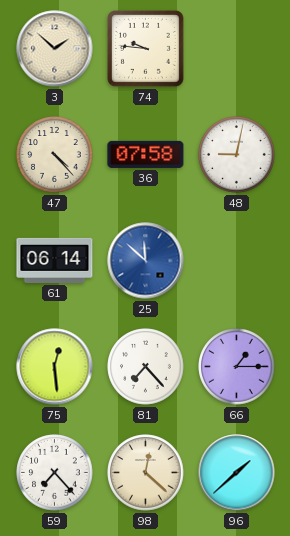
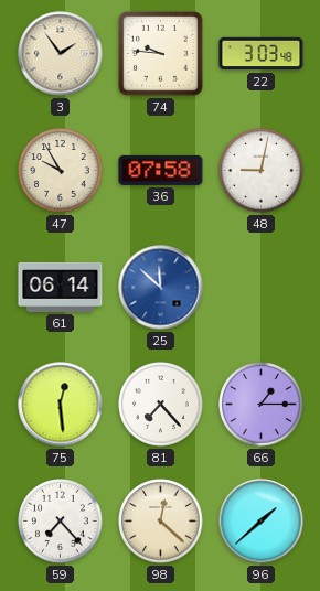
3: 1:52 -> 1:54 (61, 54)
22: none -> 3:03 (262, 54)
47: 4:23 -> 9:55 (61, 171)
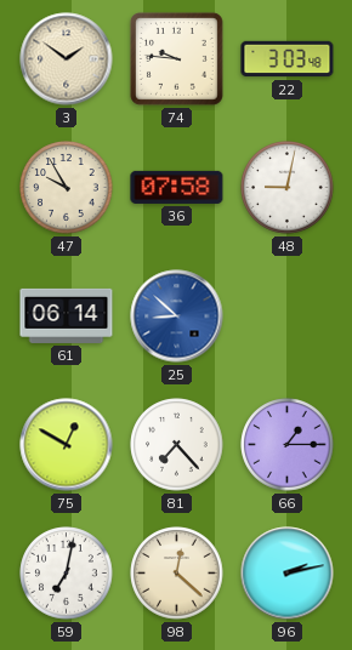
3: 1:54 -> 1:51 (67, 59)
25: 11:52 -> 8:52 (177, 317)
75: 12:29 -> 12:50 (67, 445)
59: 7:23 -> 7:02 (67, 574)
96: 1:38 -> 2:13 (288, 574)
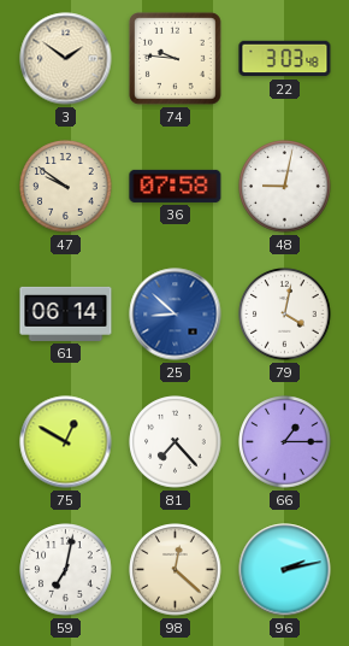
47: 9:55 -> 9:51 (66, 187)
79: none -> 4:02 (285, 315)
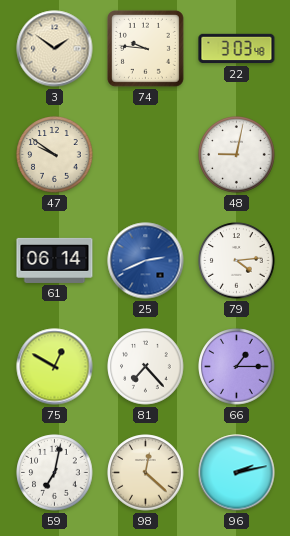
36: 07:58 -> none (176, 186)
25: 8:52 -> 2:41 (146, 261)
79: 4:02 -> 4:14 (237, 261)
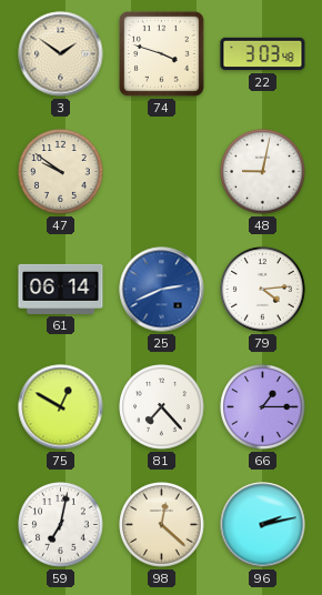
74: 9:46 -> 3:48 (161, 53)
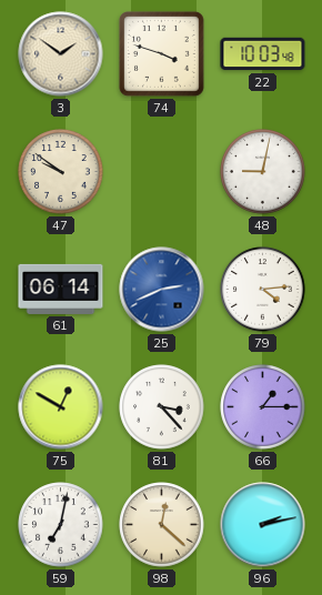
22: 3:03 -> 10:03 (263, 54)
81: 7:23 -> 3:23 (162, 407)
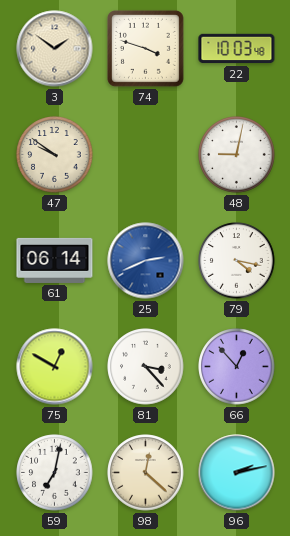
79: 4:14 -> 4:17 (237, 261)
66: 1:15 -> 12:53 (237, 367)
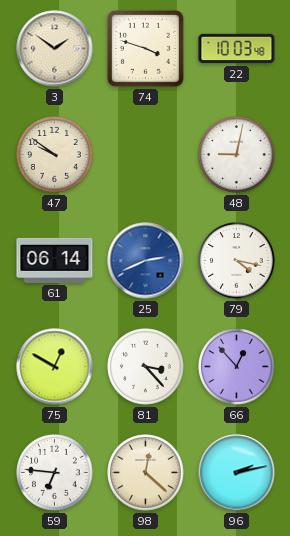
59: 7:02 -> 6:46 (55, 473)
